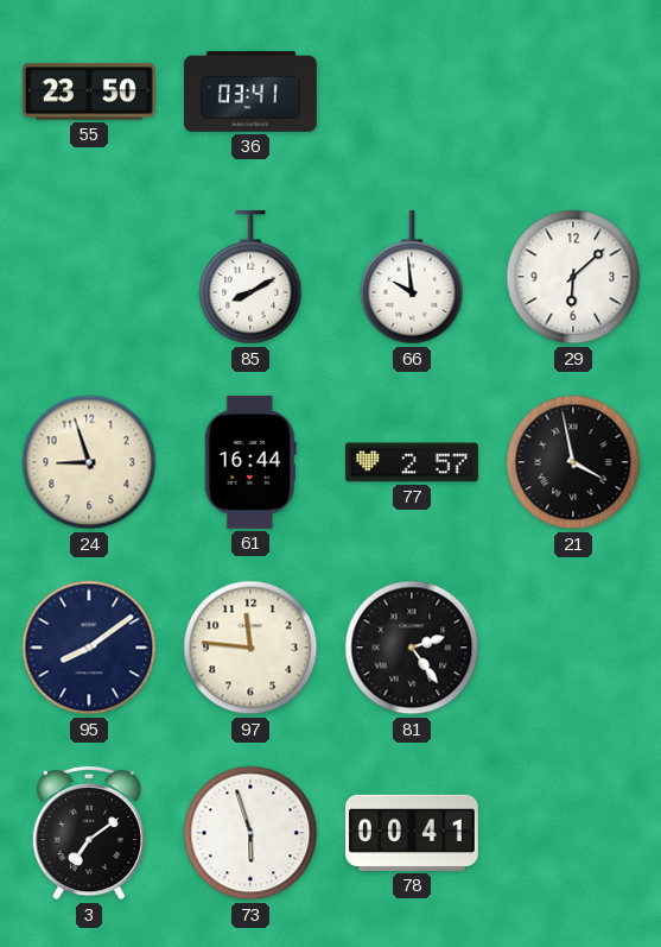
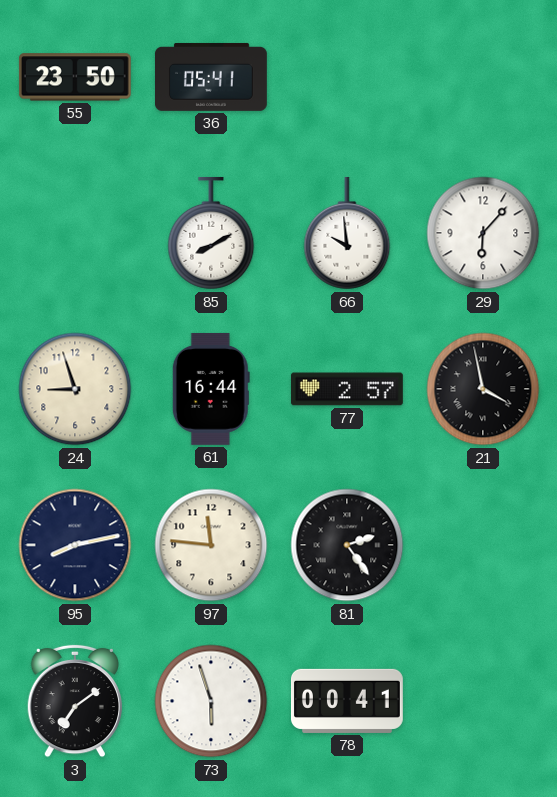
36: 03:41 -> 05:41 (212, 77)
29: 6:08 -> 6:07 (483, 233)
95: 8:09 -> 8:13 (75, 545)
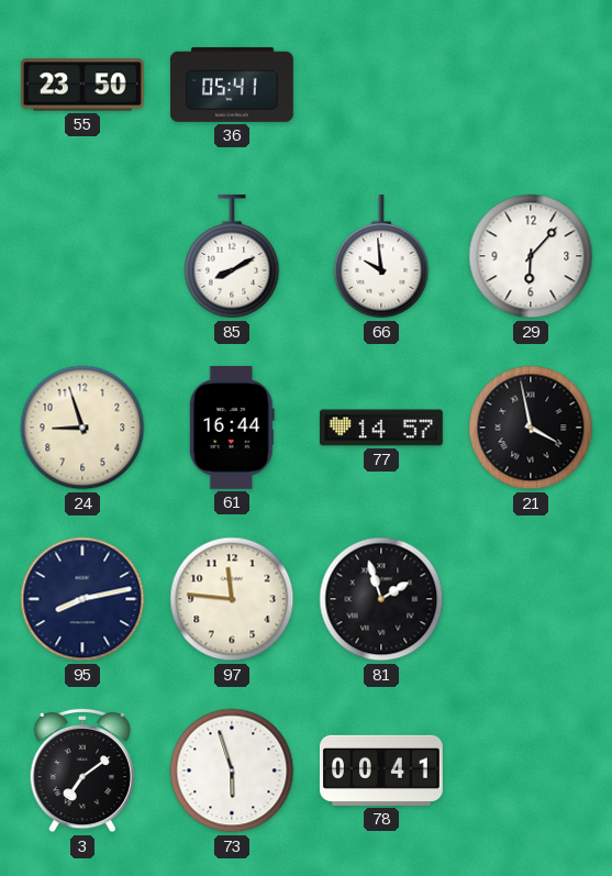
77: 2:57 -> 14:57 (381, 428)
81: 2:24 -> 1:57 (381, 599)
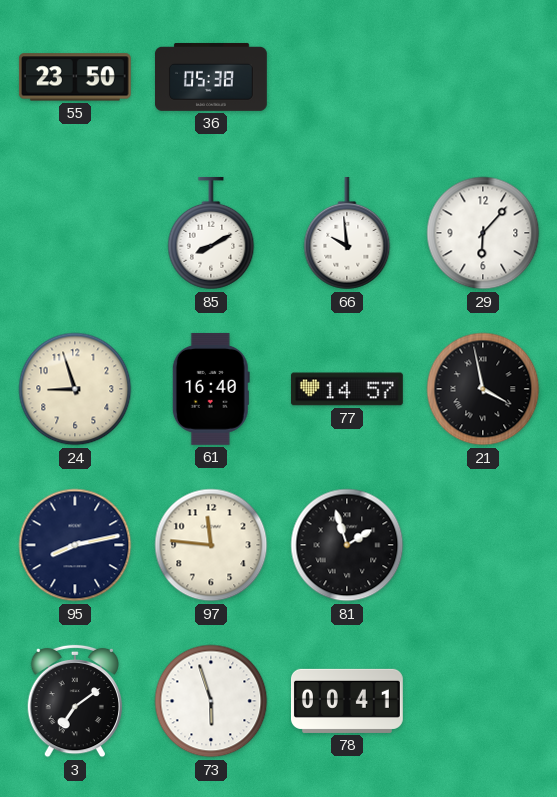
36: 05:41 -> 05:38 (212, 77)
61: 16:44 -> 16:40 (211, 389)
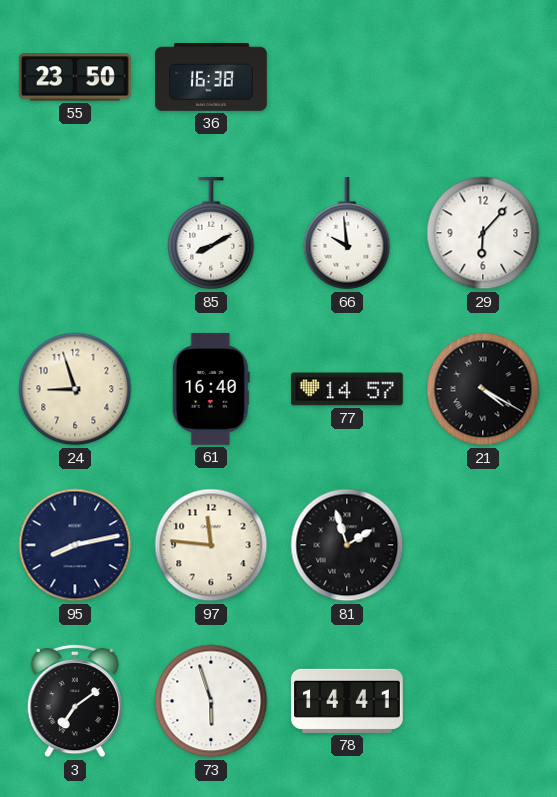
36: 05:38 -> 16:38 (212, 77)
21: 3:58 -> 4:20 (483, 389)
78: 00:41 -> 14:41 (347, 701)
